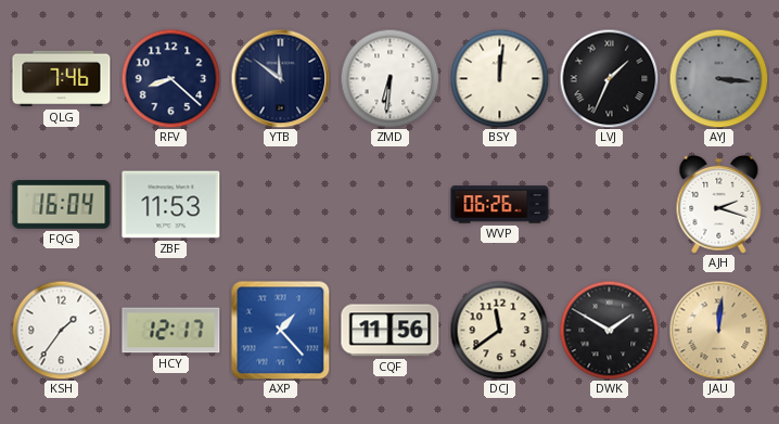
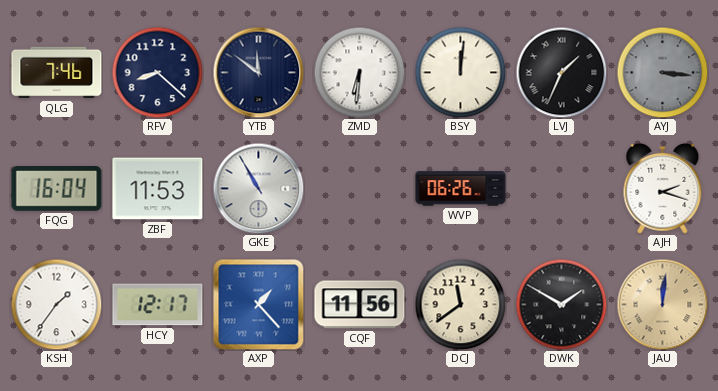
GKE: none -> 10:55 (258, 188)
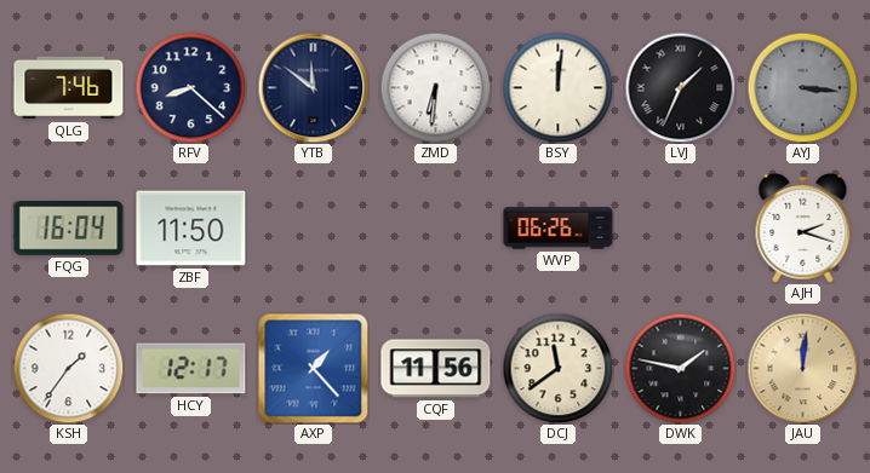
ZBF: 11:53 -> 11:50 (191, 229)
GKE: 10:55 -> none (258, 188)
DWK: 1:50 -> 1:47 (680, 368)
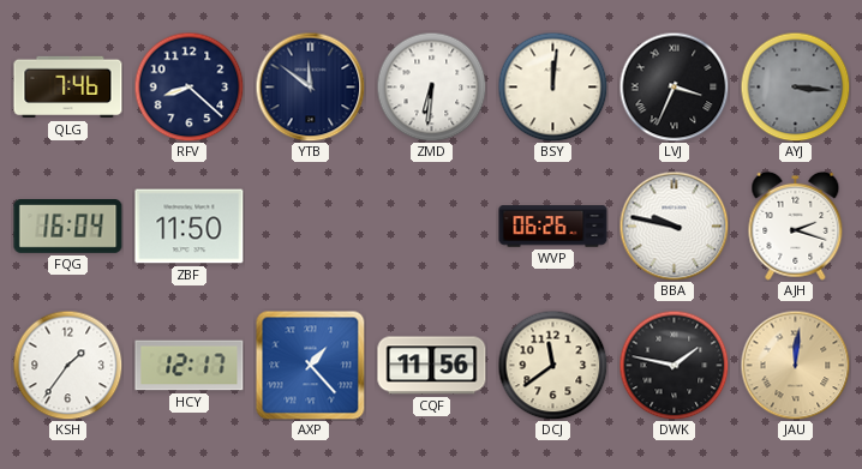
LVJ: 1:34 -> 3:34 (674, 86)
BBA: none -> 9:47 (674, 226)
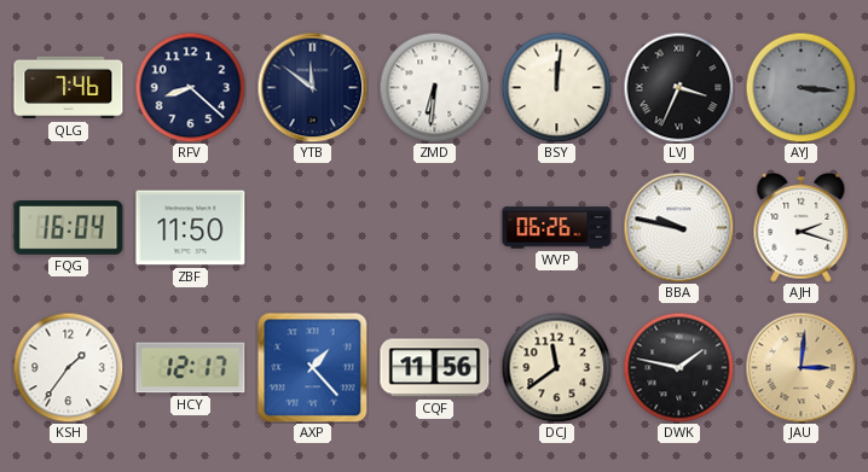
JAU: 12:01 -> 3:01 (800, 367)
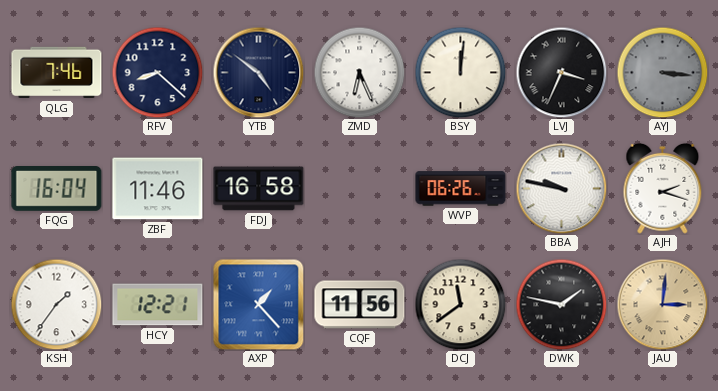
YTB: 11:51 -> 4:51 (258, 72)
ZMD: 6:31 -> 6:26 (359, 72)
ZBF: 11:50 -> 11:46 (158, 189)
FDJ: none -> 16:58 (259, 189)
HCY: 12:17 -> 12:21 (158, 305)
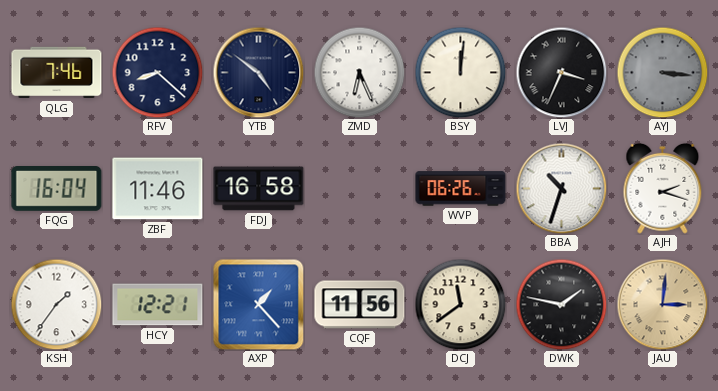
BBA: 9:47 -> 10:33 (561, 188)
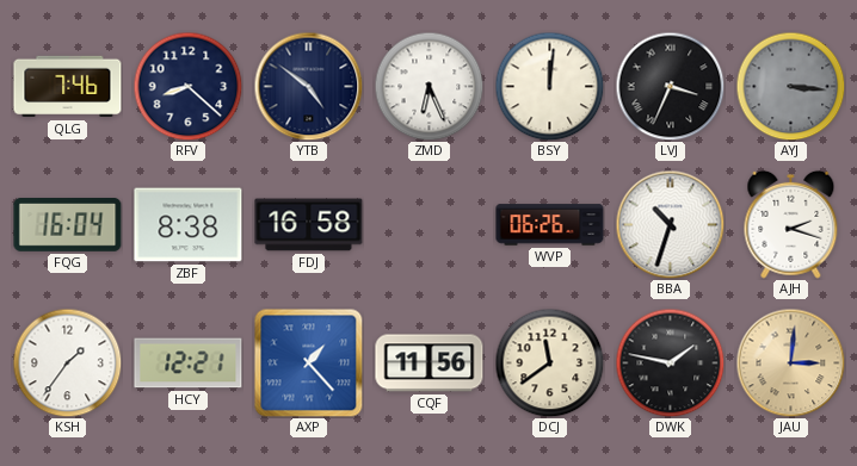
ZBF: 11:46 -> 8:38 (189, 225)
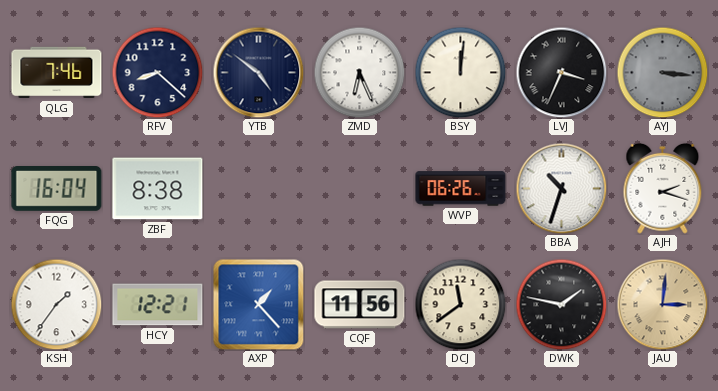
FDJ: 16:58 -> none (309, 225)
